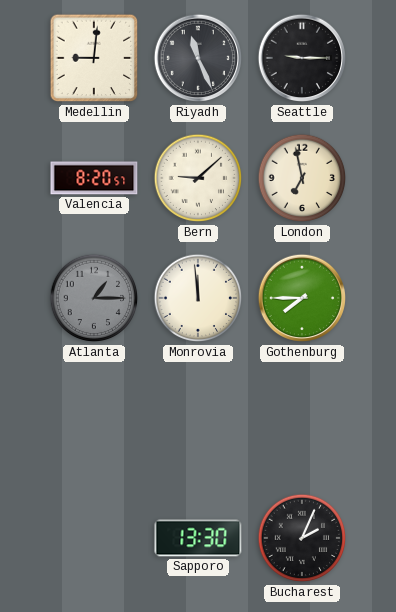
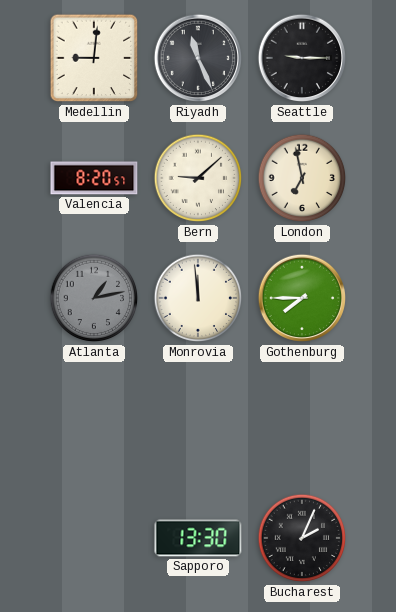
Atlanta: 1:15 -> 1:13 (94, 298)
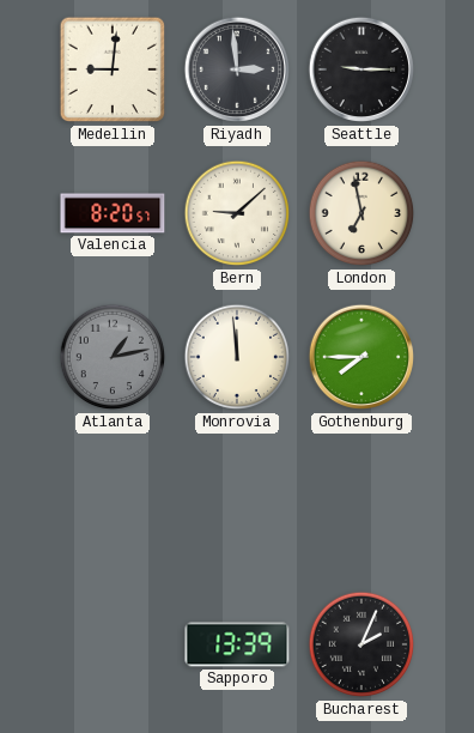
Riyadh: 11:26 -> 2:59 (237, 69)
Sapporo: 13:30 -> 13:39 (237, 644)
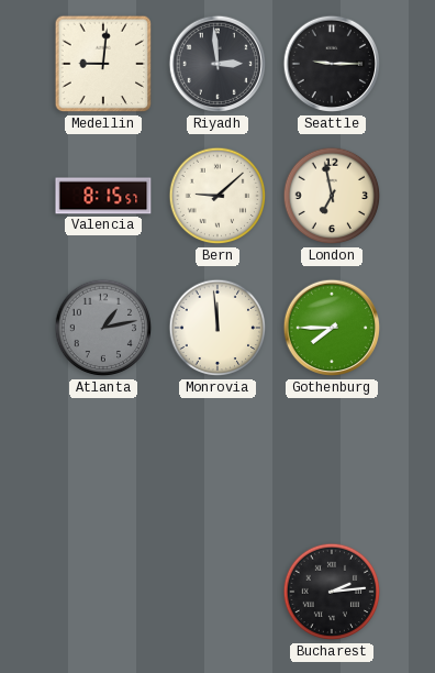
Valencia: 8:20 -> 8:15 (103, 196)
Sapporo: 13:39 -> none (237, 644)
Bucharest: 2:04 -> 2:14 (332, 592)
